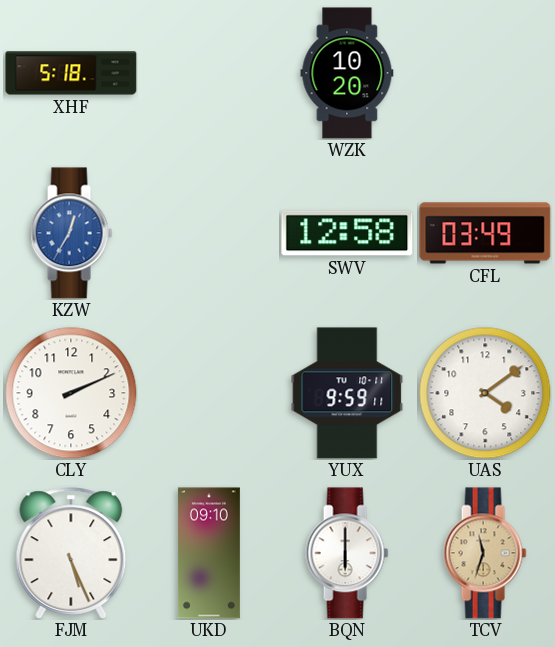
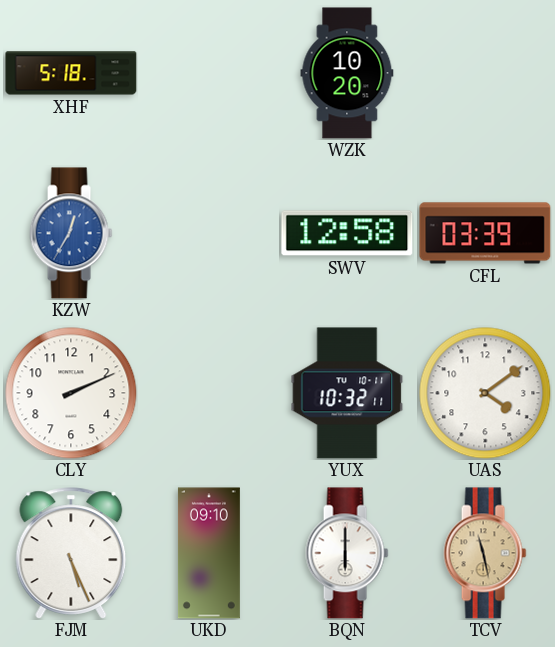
CFL: 03:49 -> 03:39 (485, 233)
YUX: 9:59 -> 10:32 (347, 393)
TCV: 11:33 -> 11:28 (485, 553)
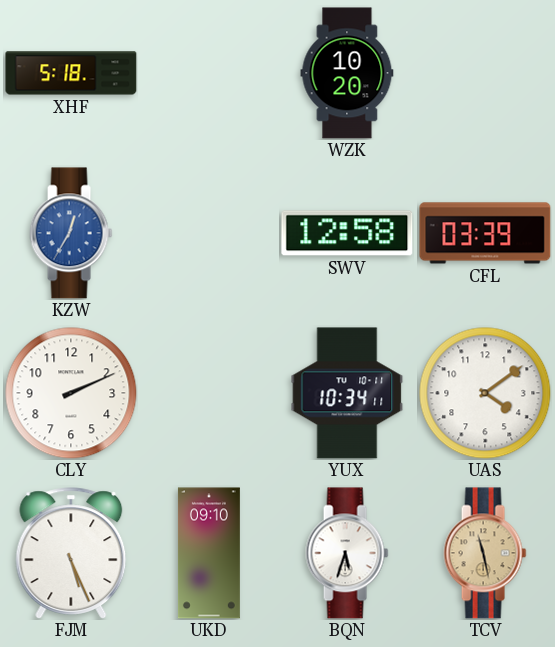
YUX: 10:32 -> 10:34 (347, 393)
BQN: 6:00 -> 5:33 (347, 553)
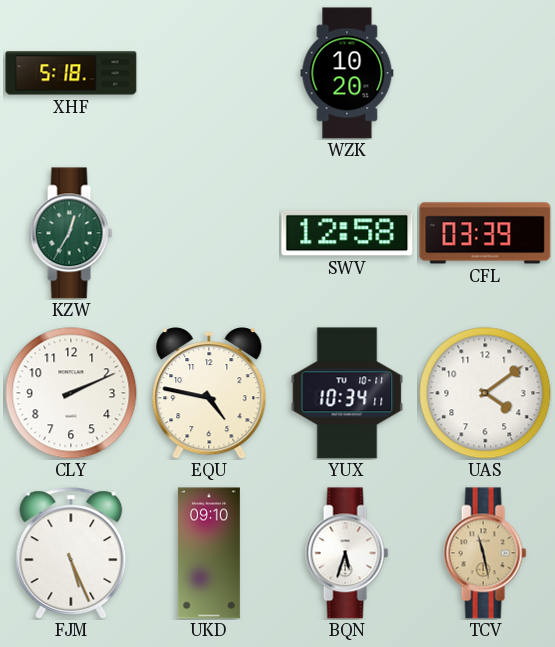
KZW dial: blue -> green (71, 233)
EQU: none -> 4:47 (209, 393)
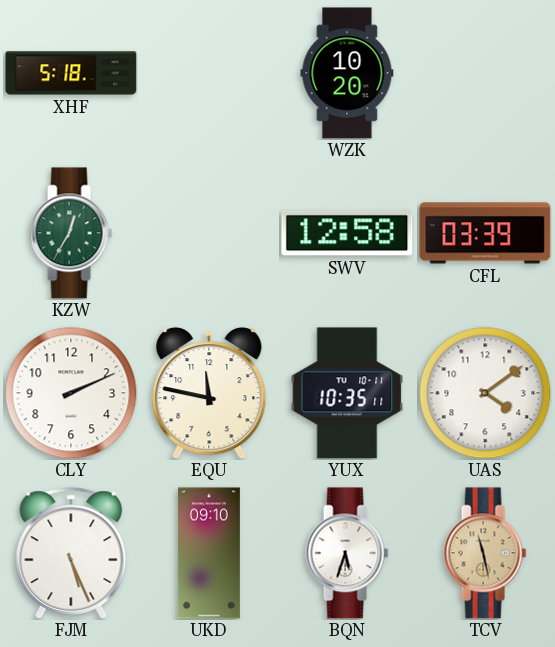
EQU: 4:47 -> 11:47 (209, 393)
YUX: 10:34 -> 10:35 (347, 393)
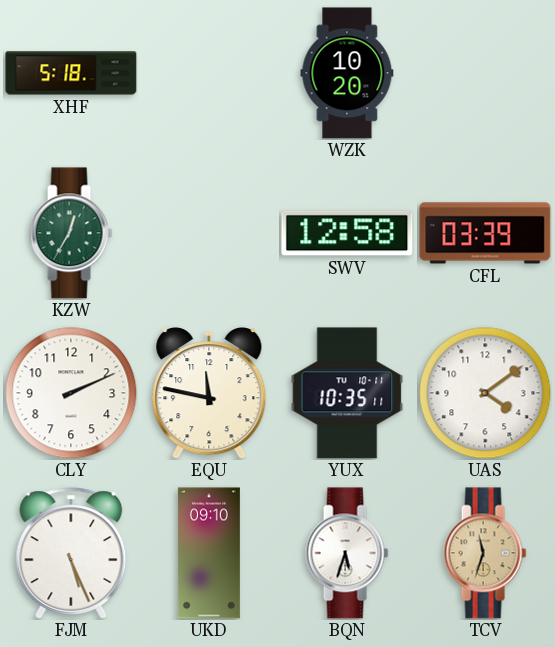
TCV: 11:28 -> 11:33 (485, 553)
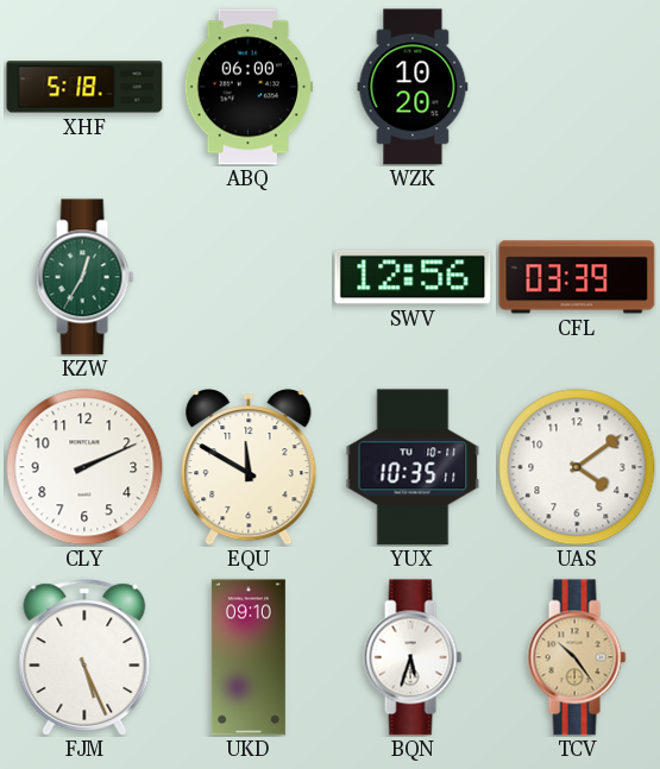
ABQ: none -> 06:00 (249, 87)
SWV: 12:58 -> 12:56 (413, 277)
EQU: 11:47 -> 11:50 (249, 467)
TCV: 11:33 -> 10:24 (577, 657)
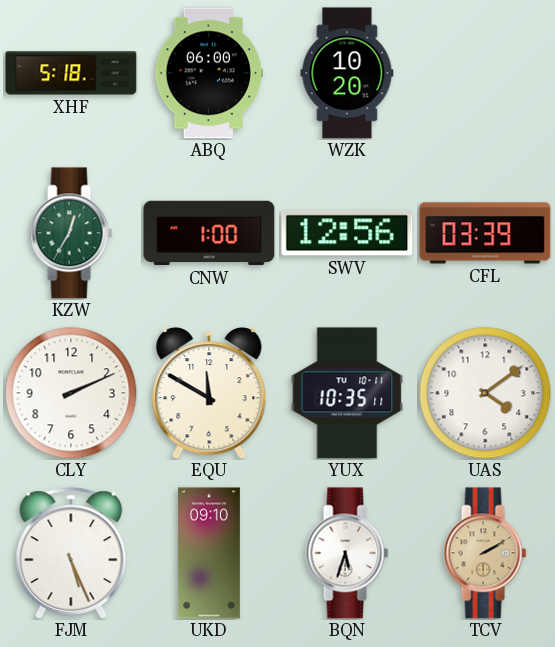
CNW: none -> 1:00 (209, 233)
TCV: 10:24 -> 2:10 (485, 553)
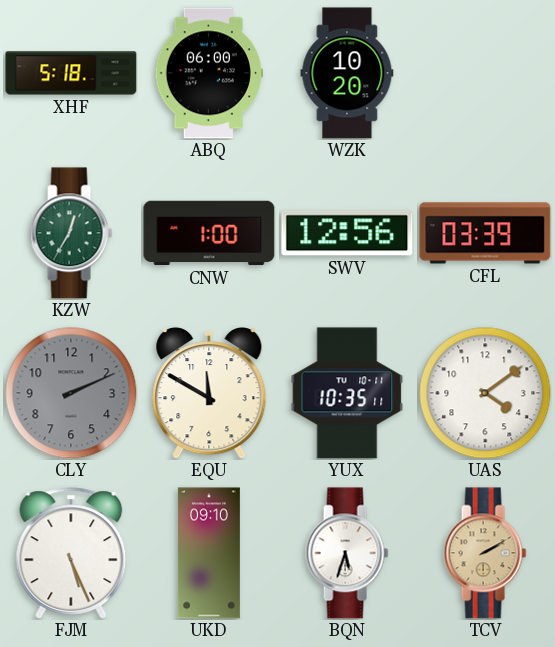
CLY dial: white -> grey (71, 393)
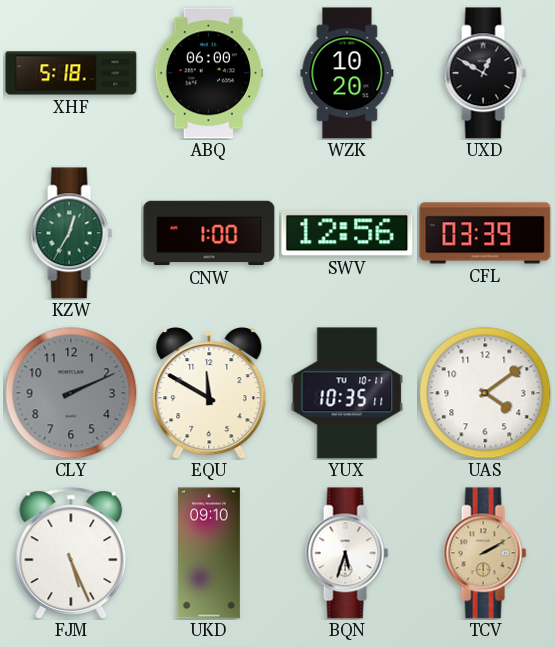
UXD: none -> 12:50 (485, 73)
